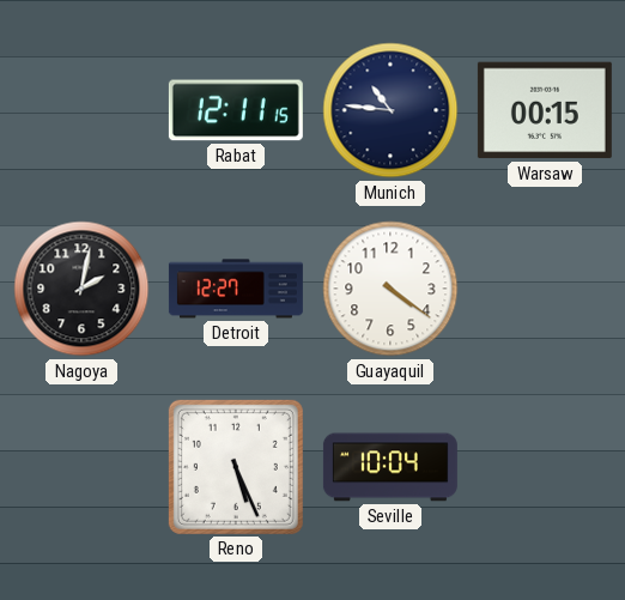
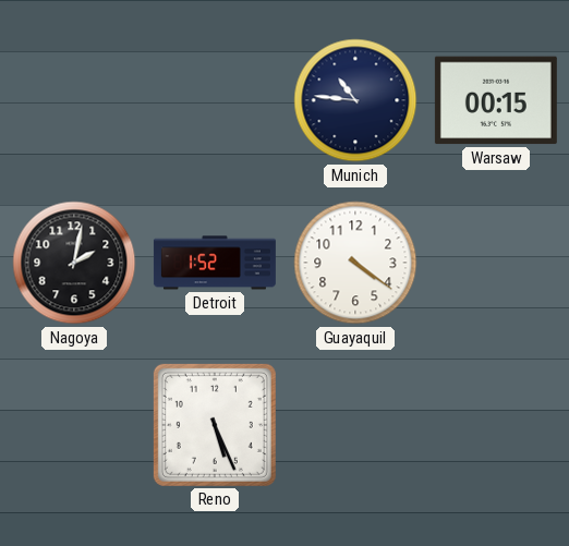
Rabat: 12:11 -> none (236, 110)
Detroit: 12:27 -> 1:52 (215, 263)
Seville: 10:04 -> none (390, 467)
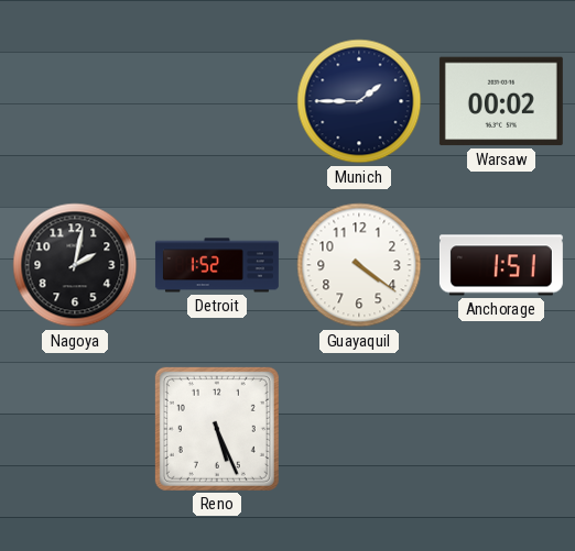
Munich: 10:46 -> 1:45 (359, 101)
Warsaw: 00:15 -> 00:02 (501, 101)
Anchorage: none -> 1:51 (501, 265)
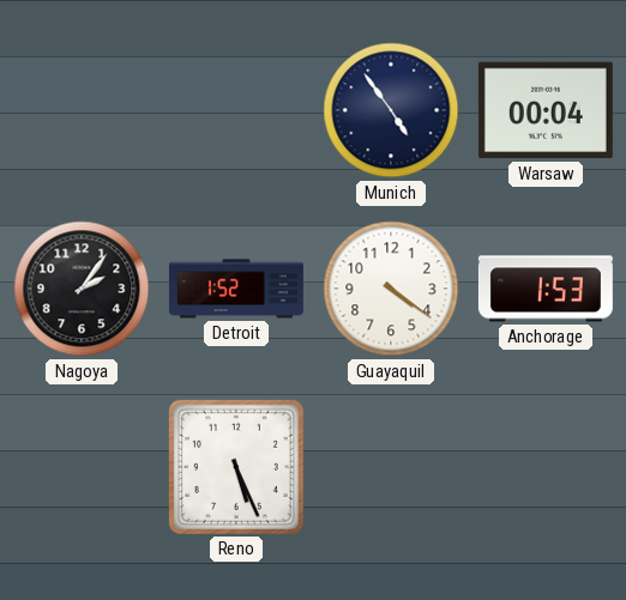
Munich: 1:45 -> 4:54 (391, 110)
Warsaw: 00:02 -> 00:04 (546, 110)
Nagoya: 2:02 -> 2:06 (82, 289)
Anchorage: 1:51 -> 1:53 (546, 289)
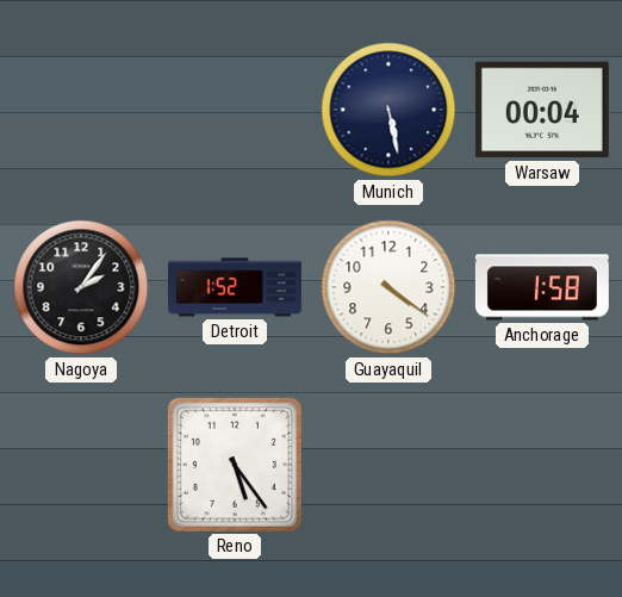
Munich: 4:54 -> 5:28 (388, 110)
Anchorage: 1:53 -> 1:58 (542, 287)
Reno: 5:26 -> 5:24 (235, 465)
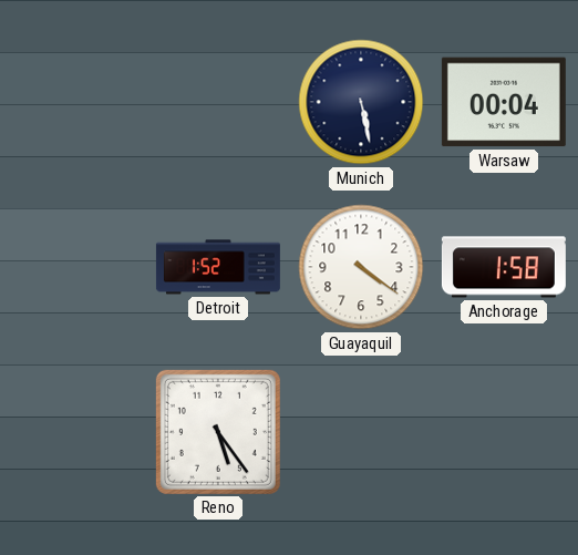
Nagoya: 2:06 -> none (81, 287)
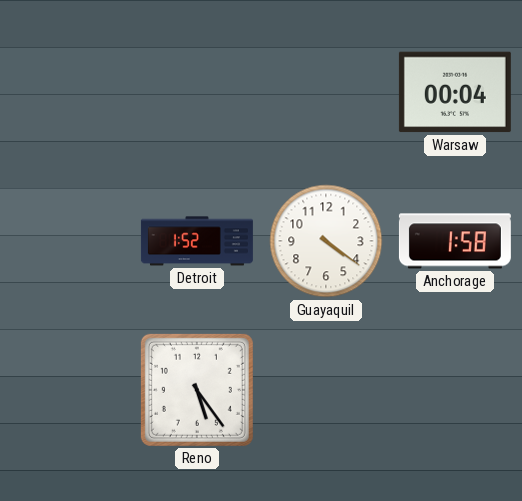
Munich: 5:28 -> none (361, 102)
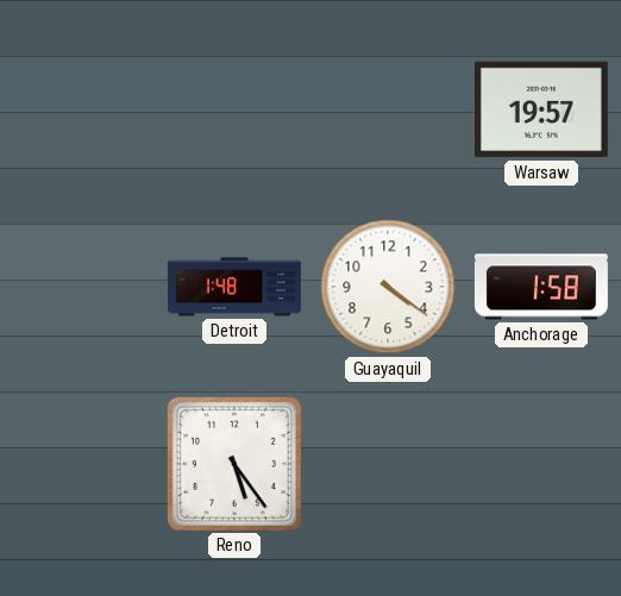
Warsaw: 00:04 -> 19:57 (541, 109)
Detroit: 1:52 -> 1:48 (234, 287)
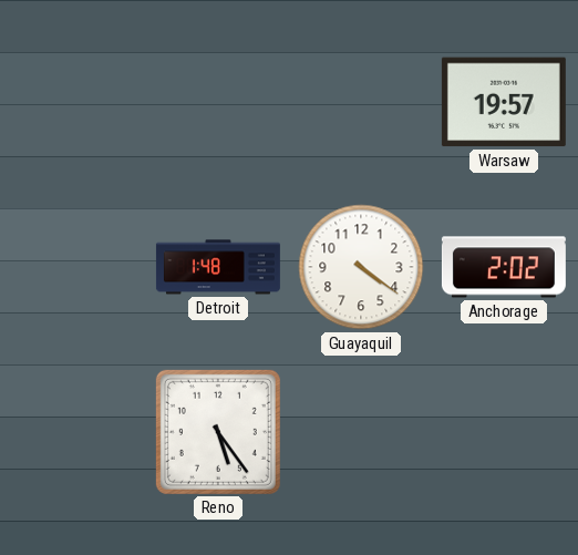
Anchorage: 1:58 -> 2:02 (504, 267)
